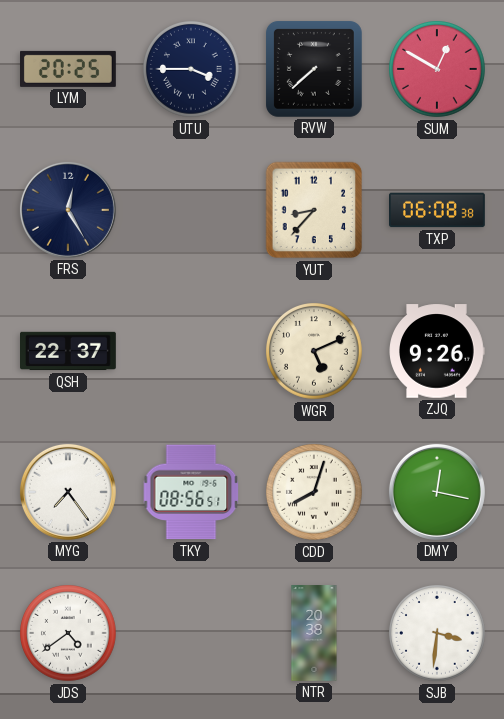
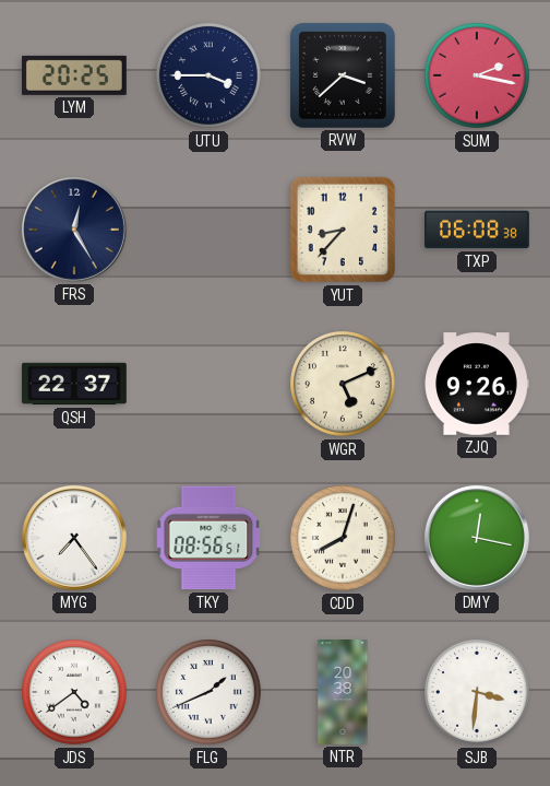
RVW: 7:38 -> 3:38 (343, 75)
SUM: 12:50 -> 2:17 (478, 77)
FLG: none -> 1:41 (210, 693)
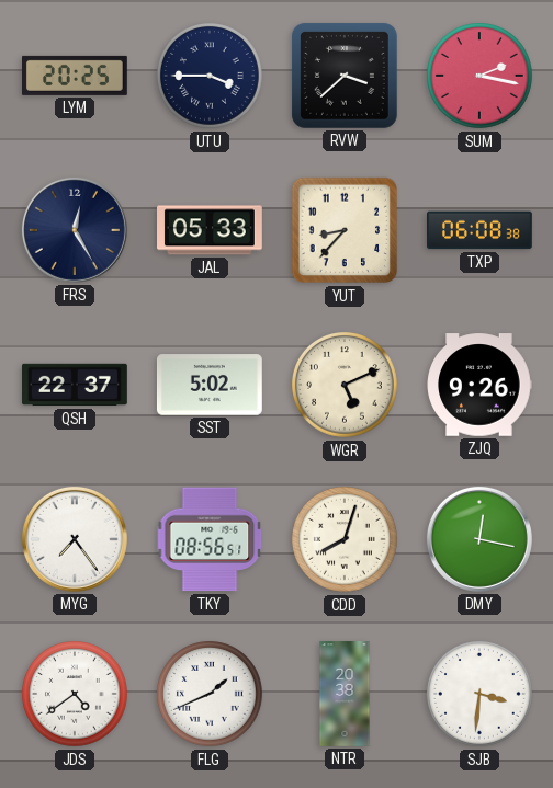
JAL: none -> 05:33 (211, 230)
SST: none -> 5:02 (210, 385)
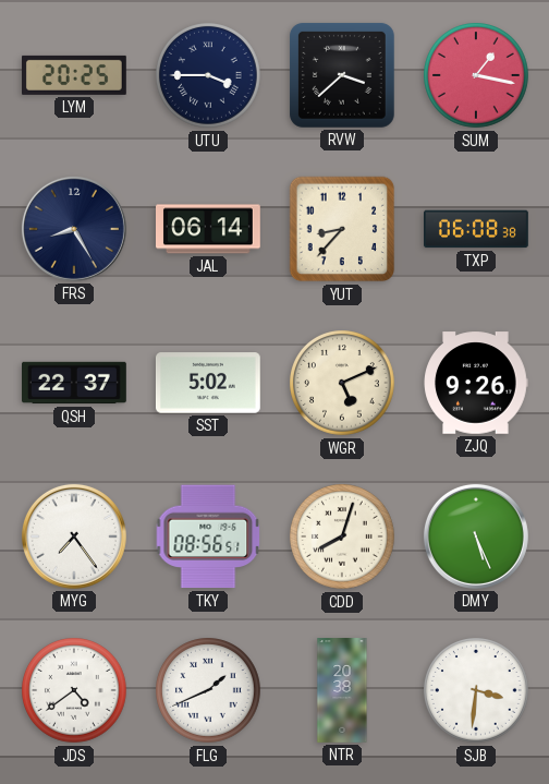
SUM: 2:17 -> 1:17 (477, 76)
FRS: 12:25 -> 8:25 (74, 229)
JAL: 05:33 -> 06:14 (209, 229)
DMY: 12:17 -> 5:26 (476, 536)
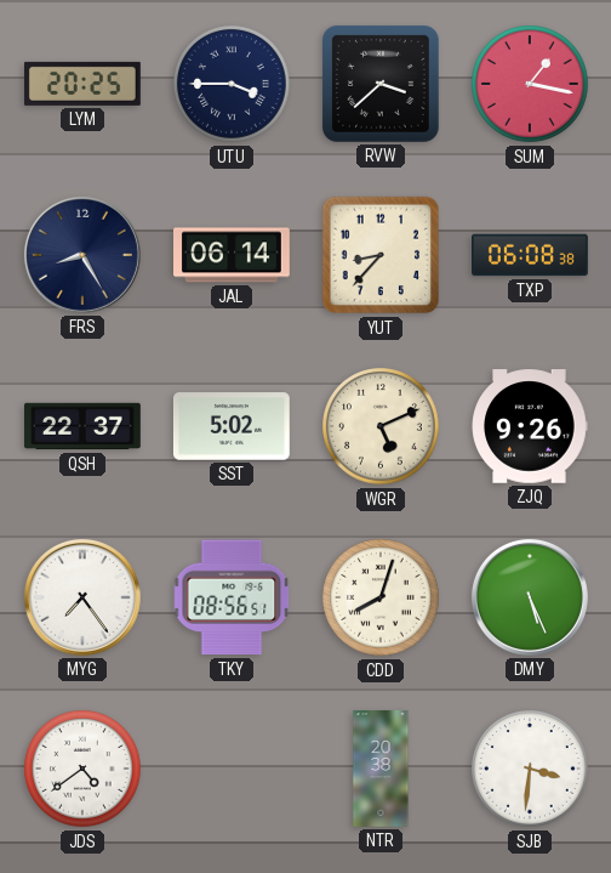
FLG: 1:41 -> none (209, 691)
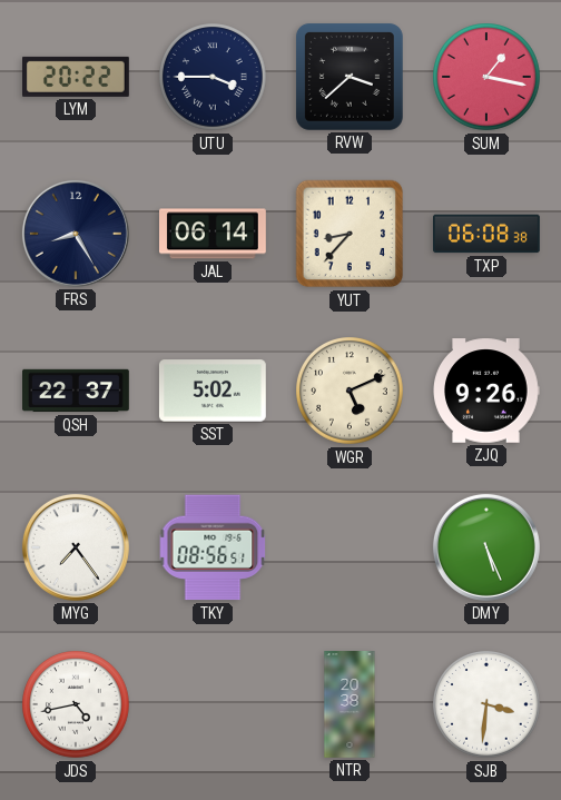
LYM: 20:25 -> 20:22 (77, 77)
CDD: 8:03 -> none (382, 599)
JDS: 4:39 -> 4:43 (77, 705)
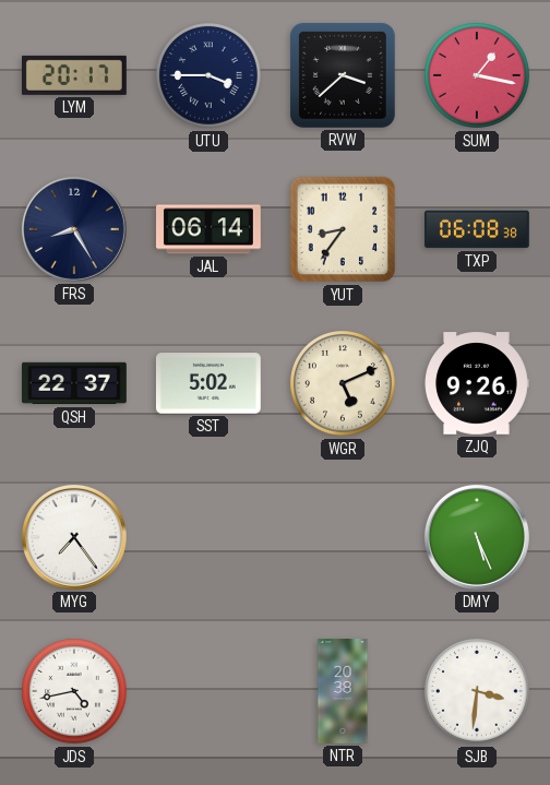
LYM: 20:22 -> 20:17 (75, 75)
YUT: 8:37 -> 8:36 (343, 229)
TKY: 08:56 -> none (213, 547)
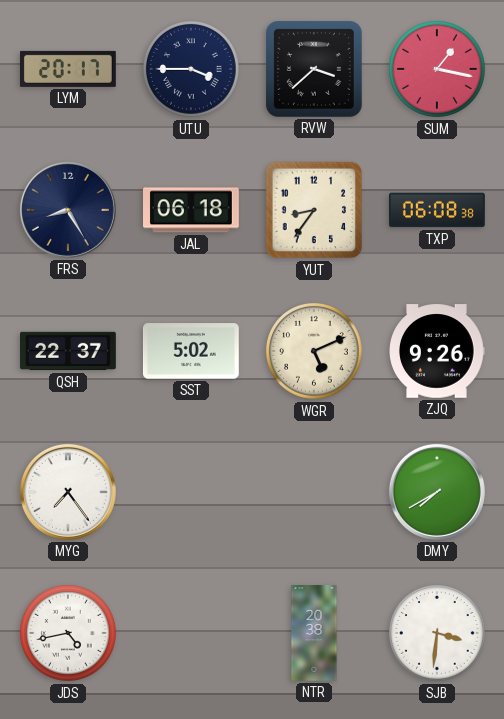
JAL: 06:14 -> 06:18 (192, 210)
DMY: 5:26 -> 7:40 (437, 492)
